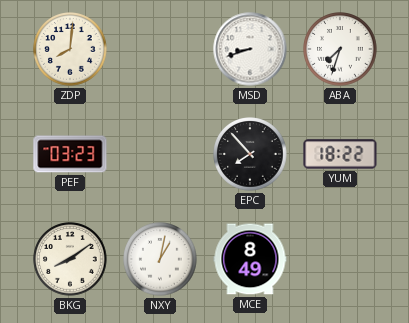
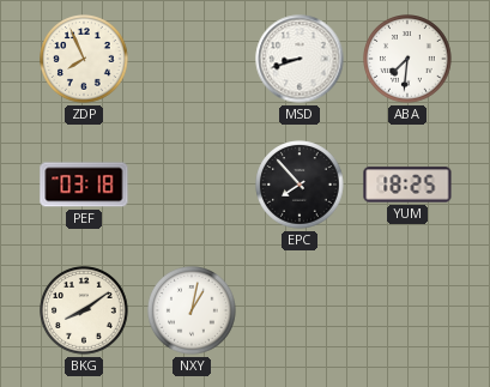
ZDP: 8:01 -> 7:56 (84, 59)
ABA: 7:33 -> 7:31 (407, 59)
PEF: 03:23 -> 03:18 (84, 185)
YUM: 18:22 -> 18:25 (407, 185)
MCE: 8:49 -> none (250, 259)
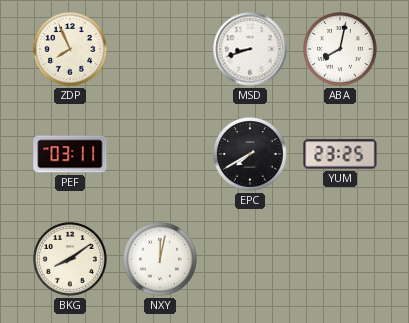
ABA: 7:31 -> 8:02 (340, 49)
PEF: 03:18 -> 03:11 (70, 154)
EPC: 7:53 -> 7:40 (250, 154)
YUM: 18:25 -> 23:25 (340, 154)
NXY: 1:02 -> 12:02 (160, 259)
